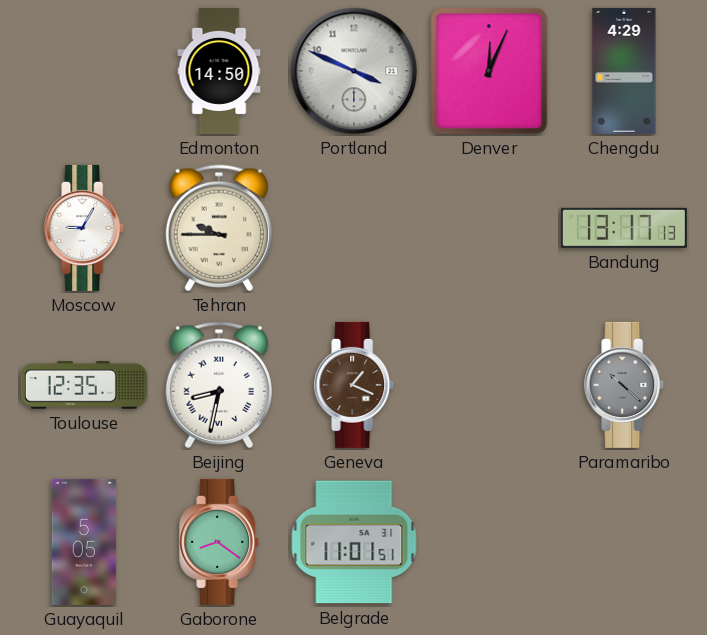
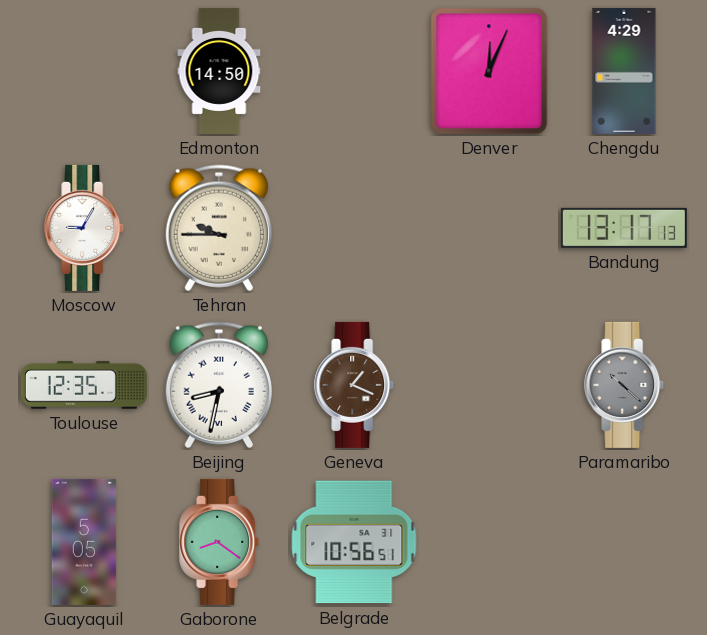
Portland: 3:49 -> none (354, 71)
Belgrade: 11:01 -> 10:56 (354, 542)
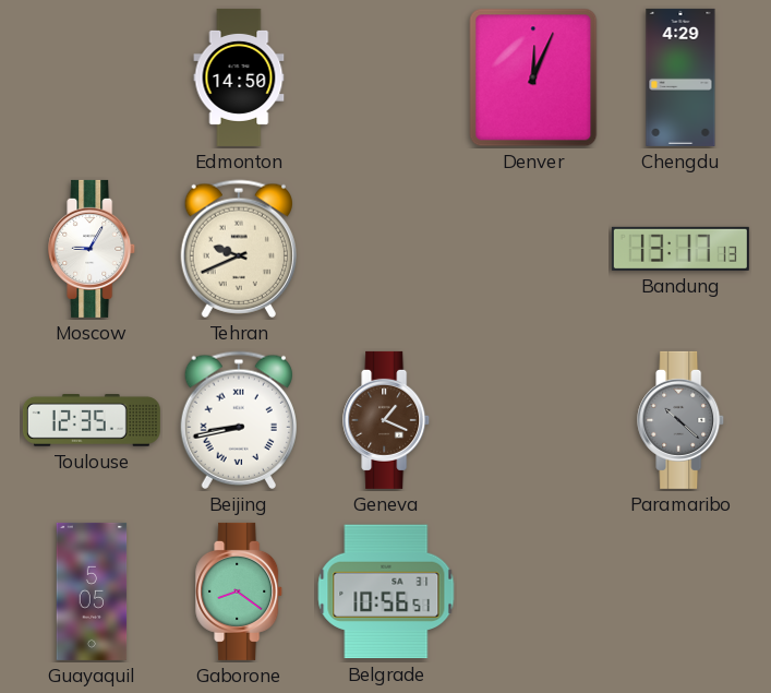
Tehran: 9:45 -> 9:41 (238, 249)
Beijing: 8:32 -> 8:43 (238, 420)
